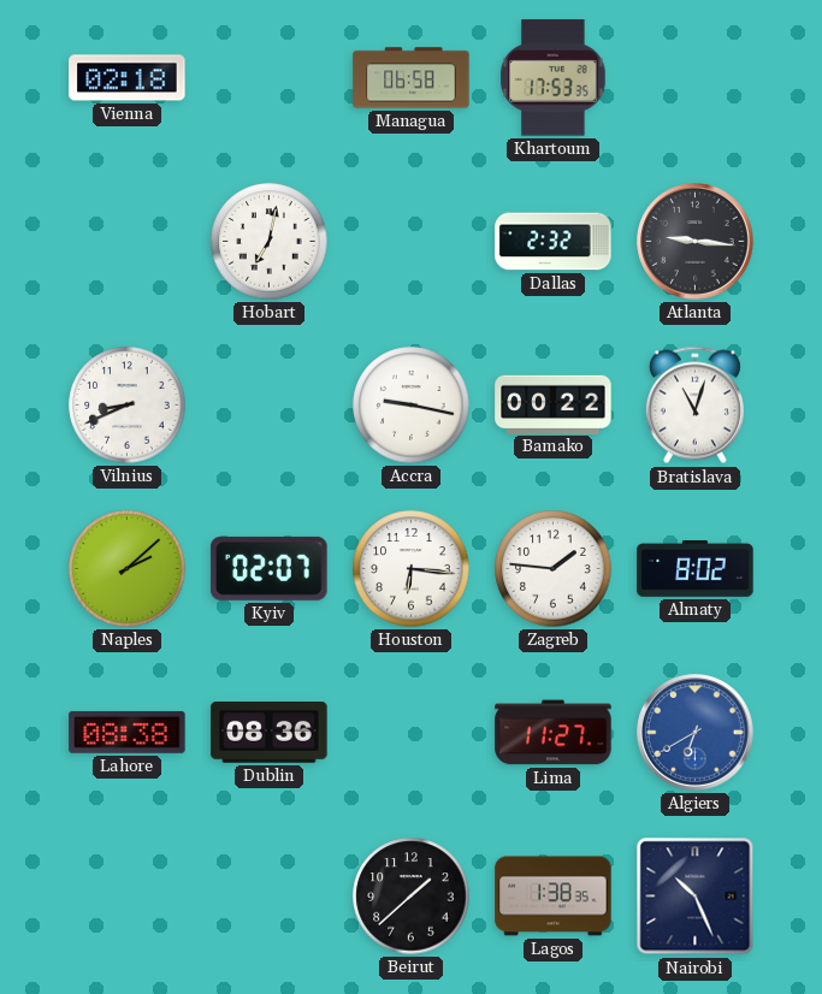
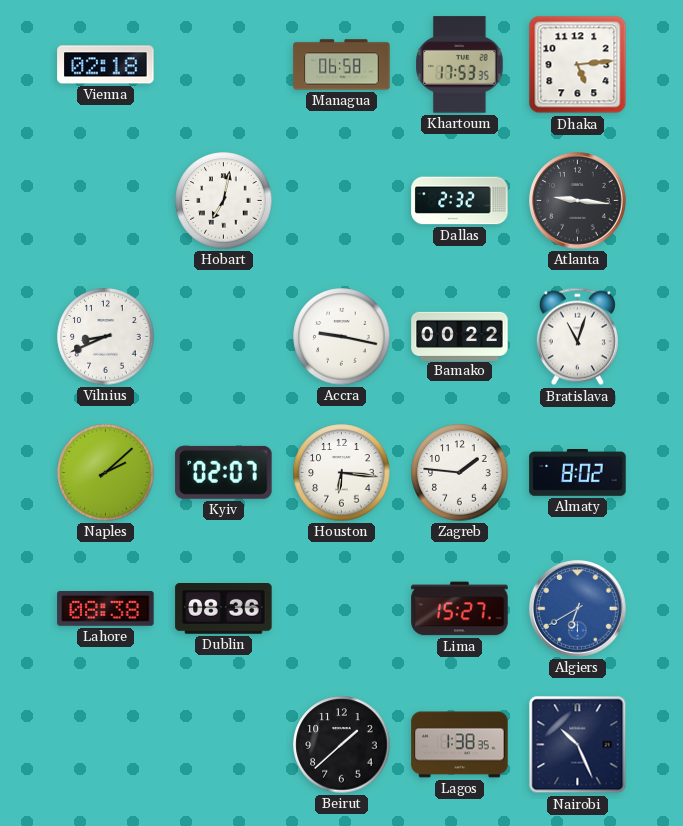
Dhaka: none -> 5:14 (578, 65)
Lima: 11:27 -> 15:27 (460, 609)
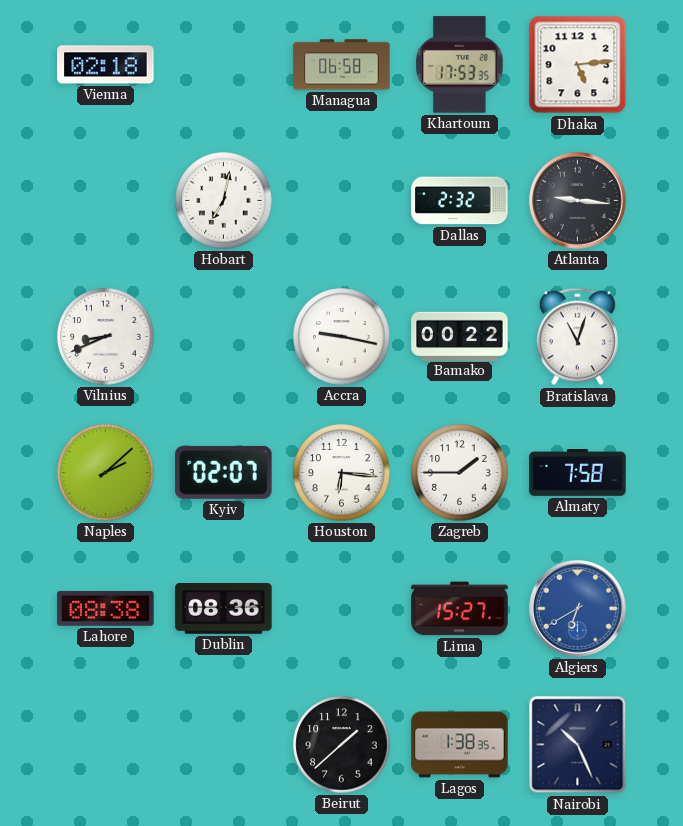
Zagreb: 1:46 -> 1:45 (460, 473)
Almaty: 8:02 -> 7:58 (578, 473)
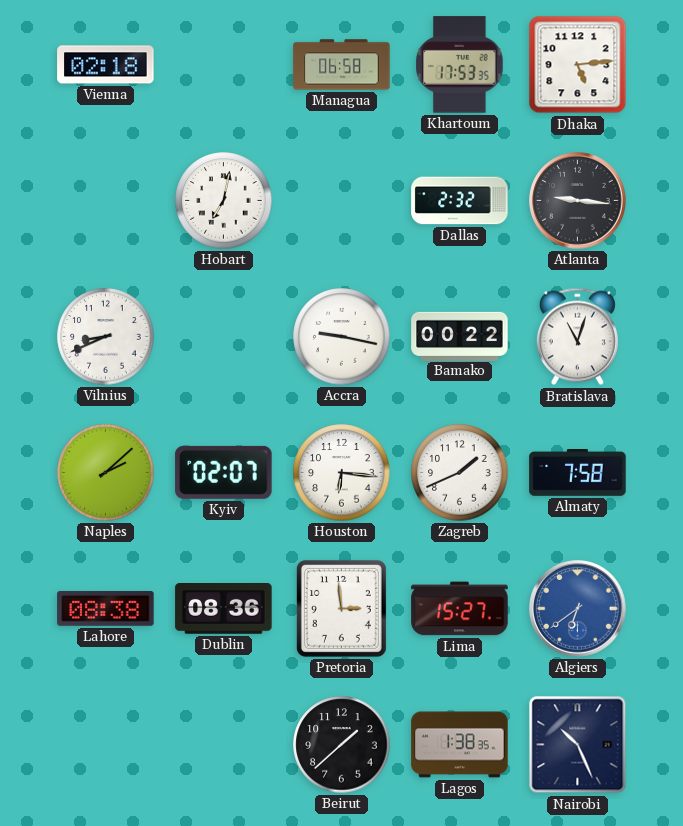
Zagreb: 1:45 -> 1:41 (460, 473)
Pretoria: none -> 2:59 (341, 608)
Algiers: 6:40 -> 6:39 (578, 609)
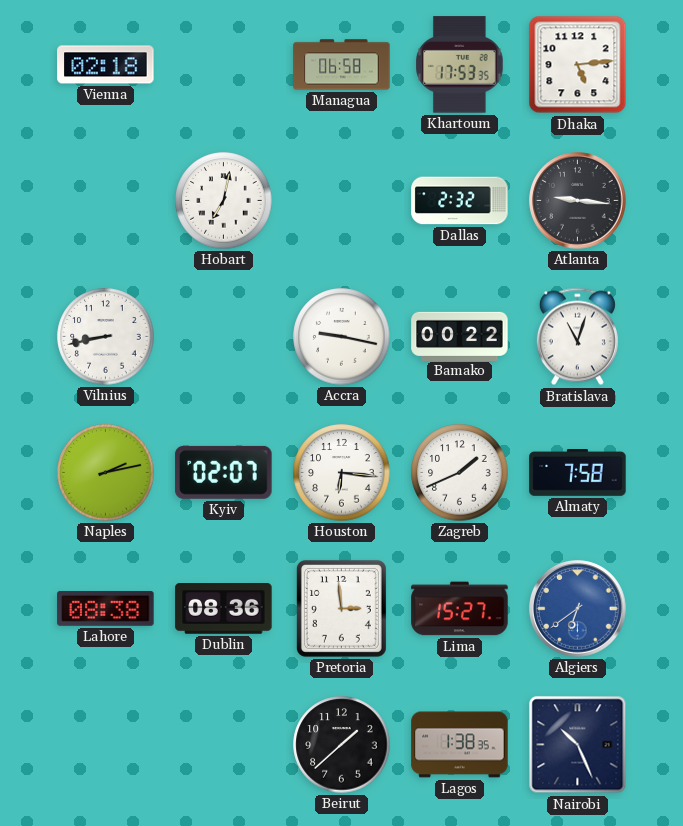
Vilnius: 8:41 -> 8:43 (106, 337)
Naples: 2:08 -> 2:13 (106, 473)
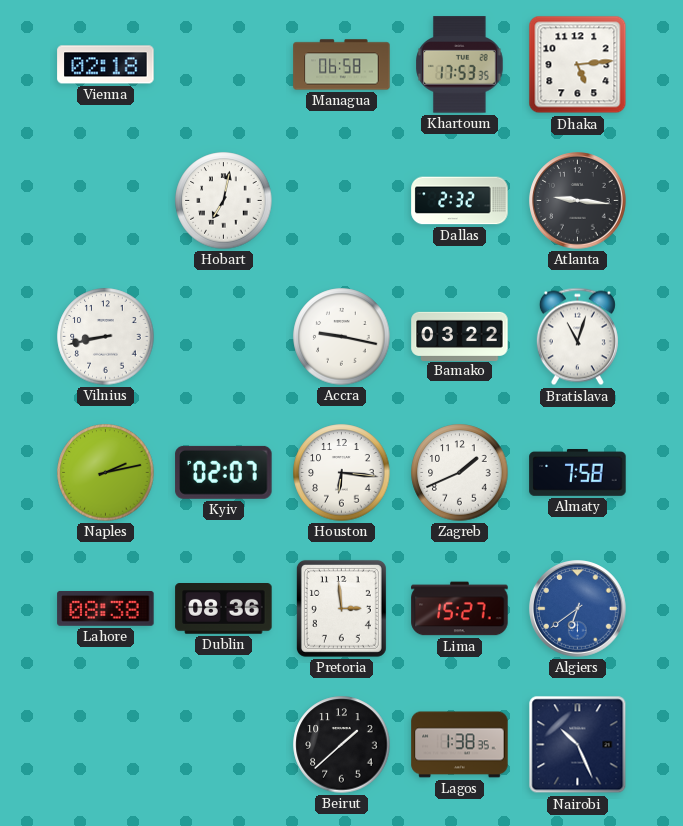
Bamako: 00:22 -> 03:22 (460, 336)
